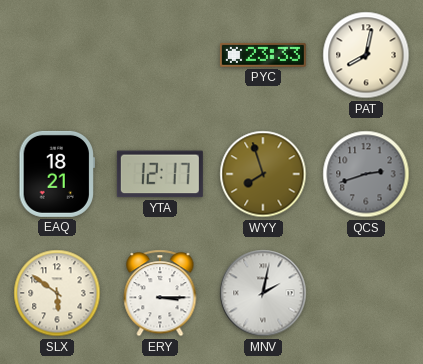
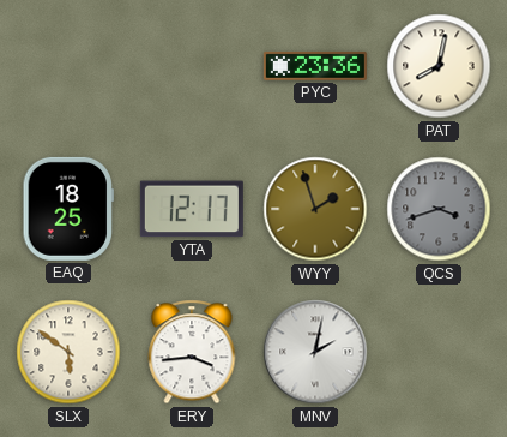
PYC: 23:33 -> 23:36 (315, 66)
EAQ: 18:21 -> 18:25 (67, 209)
WYY: 7:57 -> 1:57 (315, 209)
QCS: 2:42 -> 3:42 (439, 209)
ERY: 3:15 -> 3:44 (192, 352)
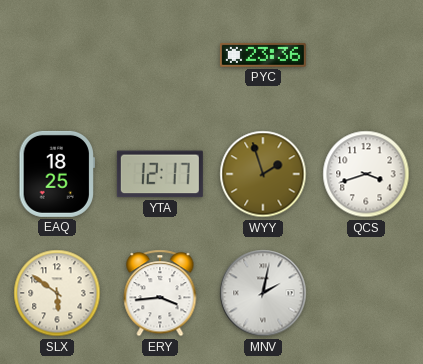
PAT: 8:02 -> none (439, 66)
QCS dial: grey -> white (366, 174)
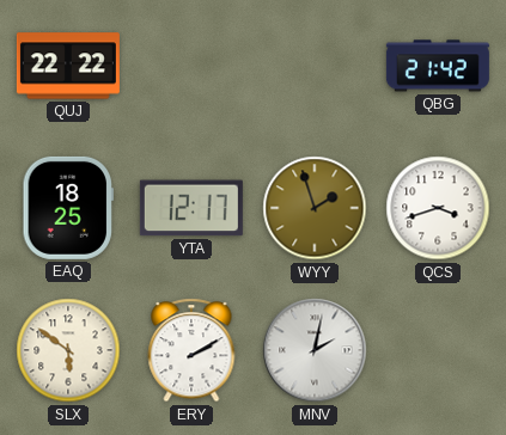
QUJ: none -> 22:22 (68, 66)
PYC: 23:36 -> none (263, 55)
QBG: none -> 21:42 (438, 66)
ERY: 3:44 -> 2:10 (191, 350)
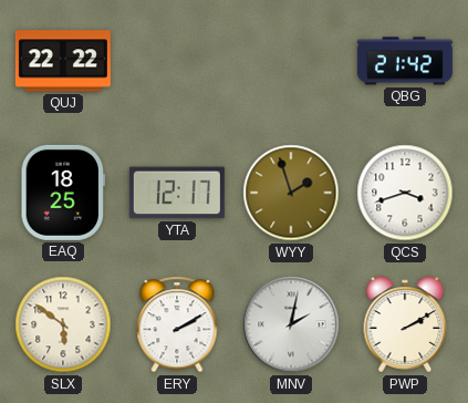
PWP: none -> 2:10 (405, 324)
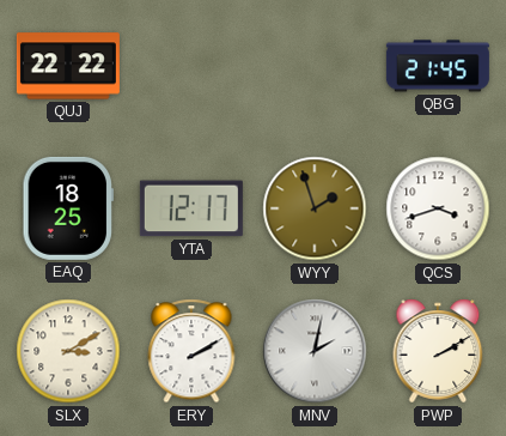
QBG: 21:42 -> 21:45 (438, 66)
SLX: 5:51 -> 3:10 (68, 351)
